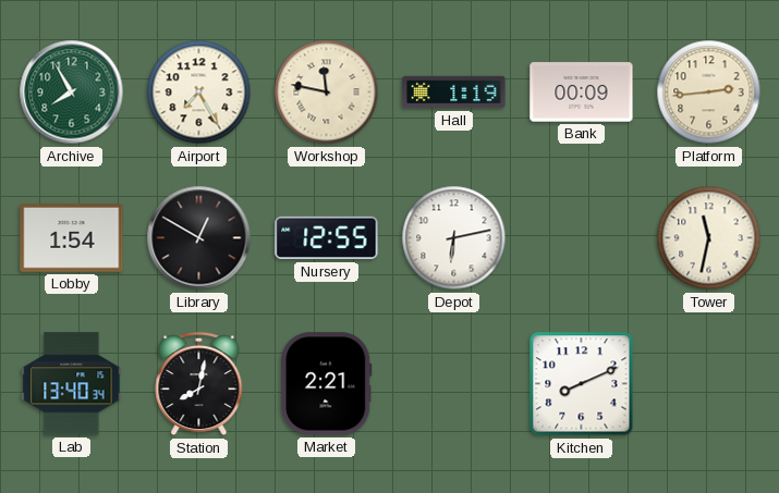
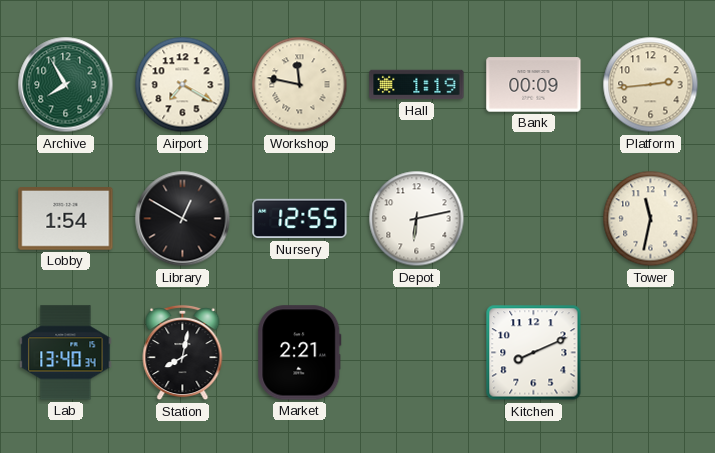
Airport: 7:25 -> 7:20 (183, 85)
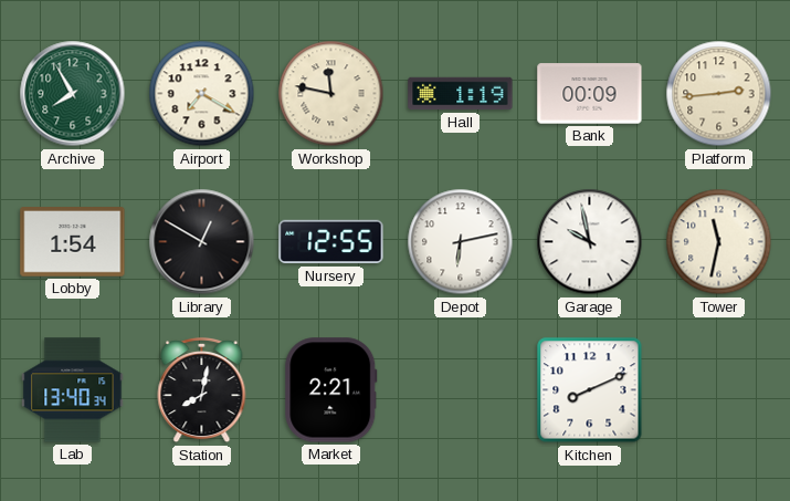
Garage: none -> 9:58 (590, 242)
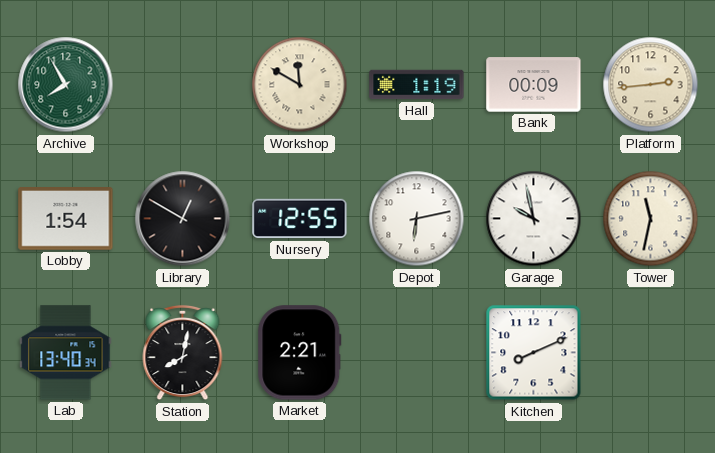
Airport: 7:20 -> none (202, 94)
Workshop: 11:47 -> 11:50 (300, 85)
